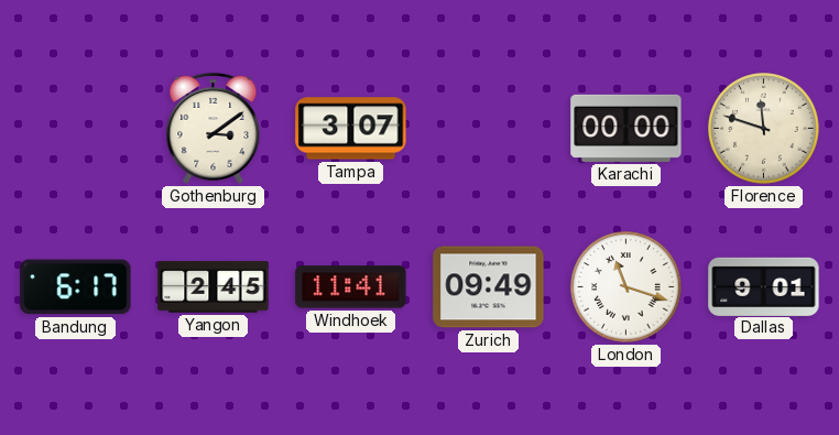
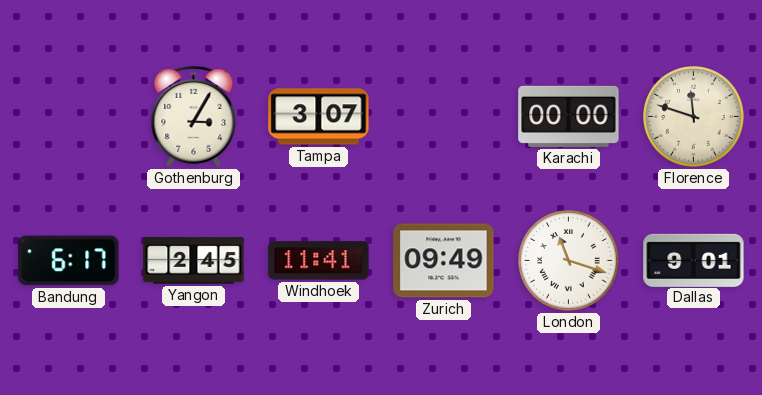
Gothenburg: 3:09 -> 3:05 (194, 116)
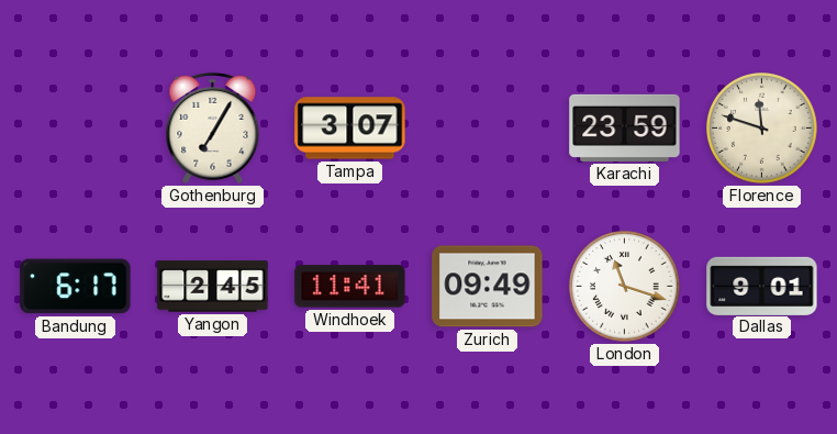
Gothenburg: 3:05 -> 7:05 (213, 127)
Karachi: 00:00 -> 23:59 (625, 127)
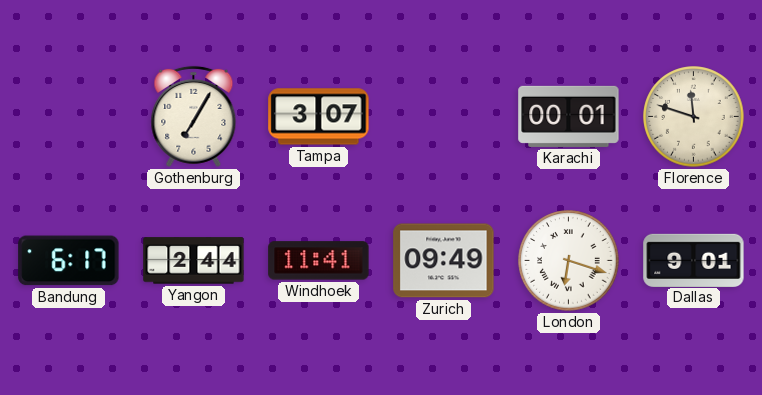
Karachi: 23:59 -> 00:01 (569, 116)
Yangon: 2:45 -> 2:44 (194, 261)
London: 11:18 -> 6:18 (569, 261)
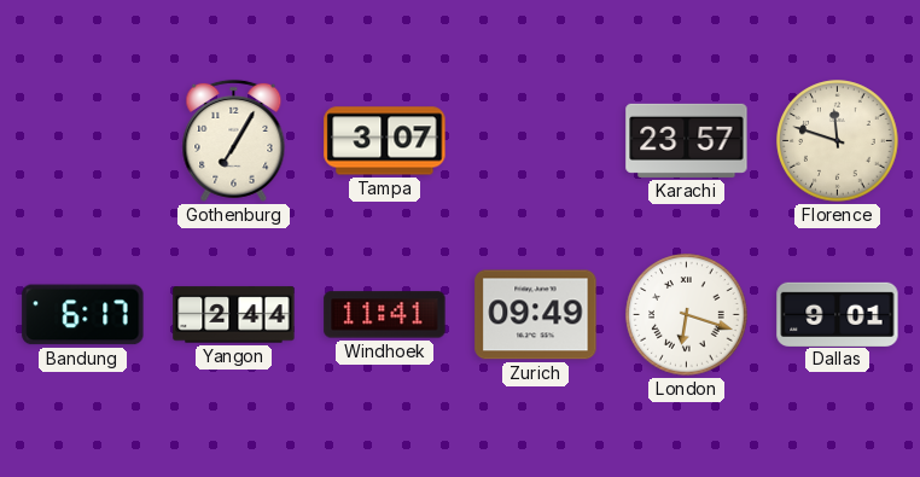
Karachi: 00:01 -> 23:57 (687, 140)
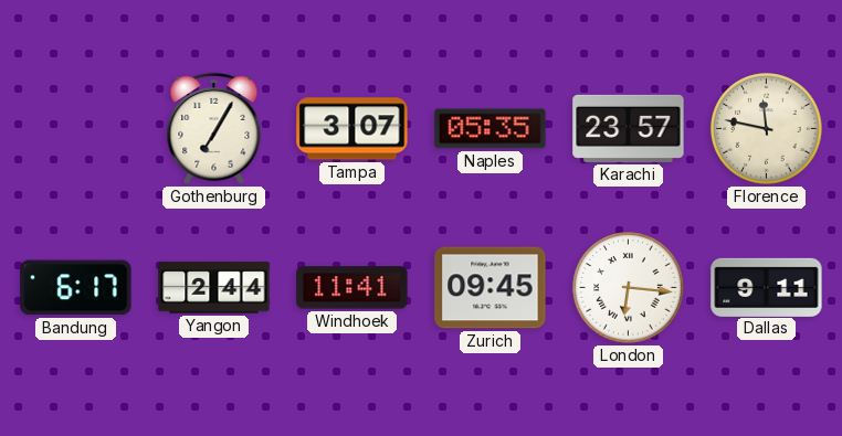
Naples: none -> 05:35 (491, 129)
Florence: 11:48 -> 11:47 (767, 129)
Zurich: 09:49 -> 09:45 (491, 288)
London: 6:18 -> 6:16 (629, 288)
Dallas: 9:01 -> 9:11 (767, 287)
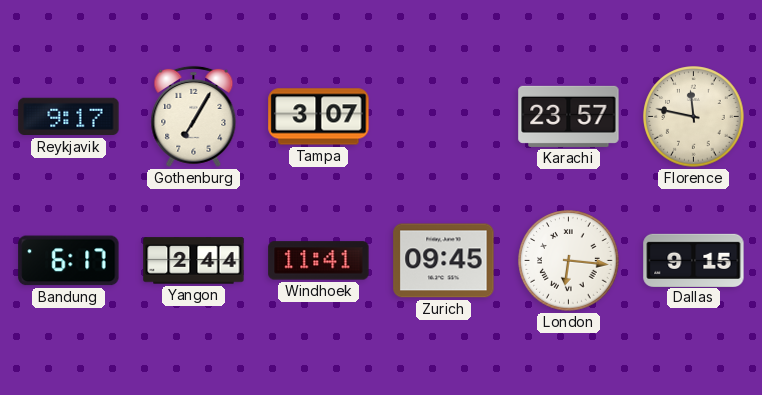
Reykjavik: none -> 9:17 (69, 117)
Naples: 05:35 -> none (491, 129)
Dallas: 9:11 -> 9:15 (694, 260)
